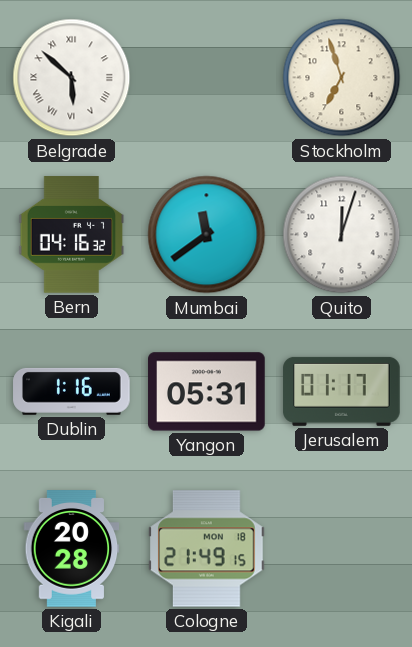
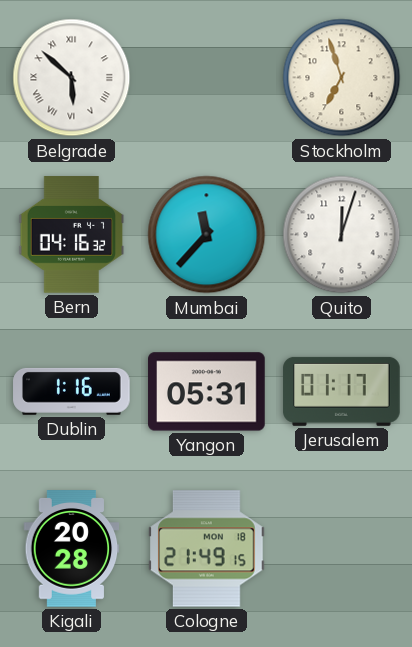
Mumbai: 11:39 -> 11:37 (207, 235)
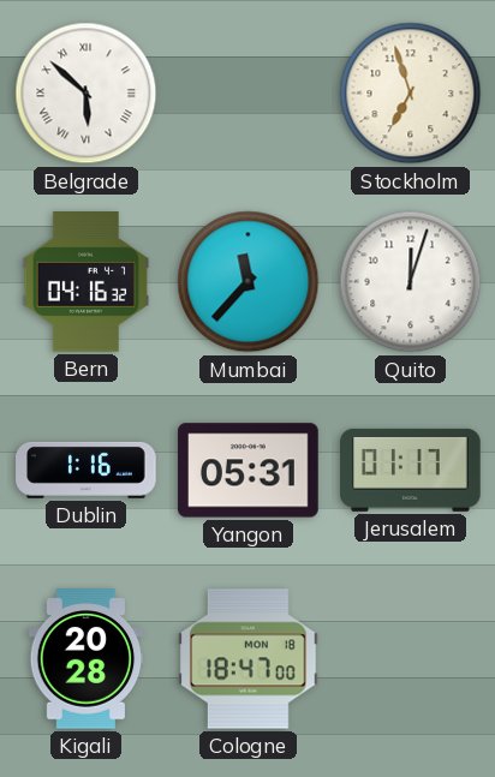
Cologne: 21:49 -> 18:47 (249, 659)
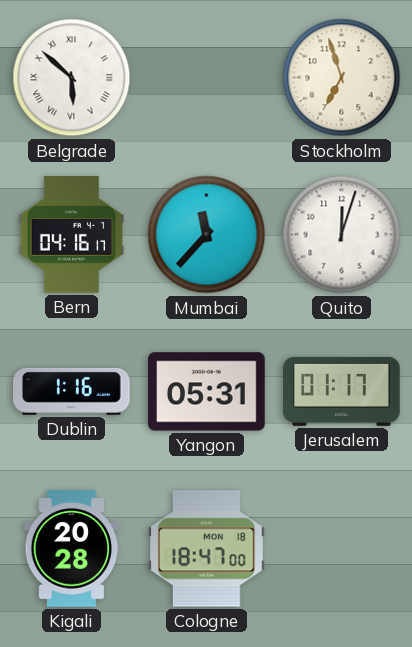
Bern: 04:16:32 -> 04:16:17 (72, 235)
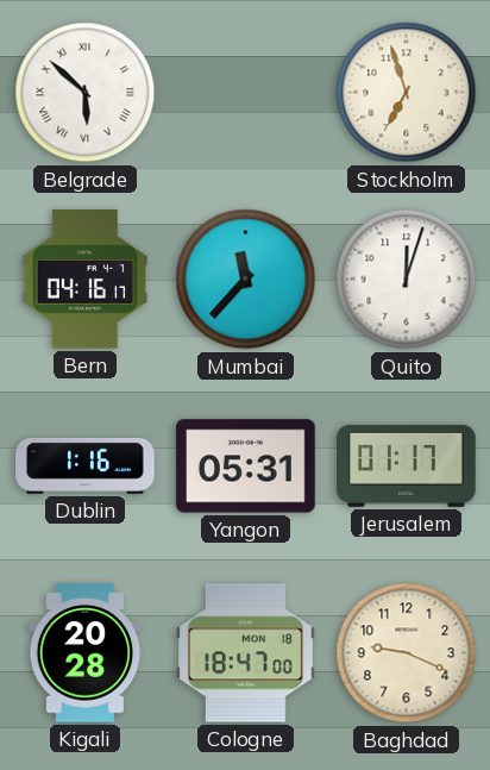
Baghdad: none -> 9:19 (407, 653)
